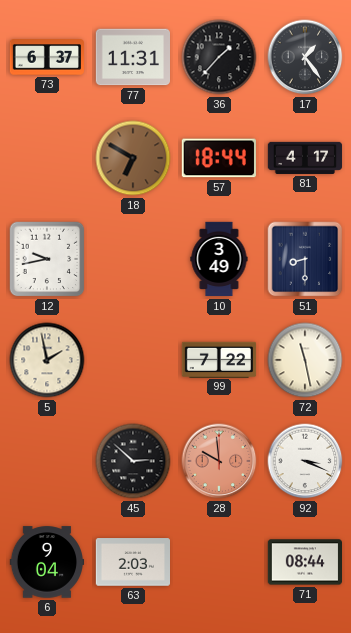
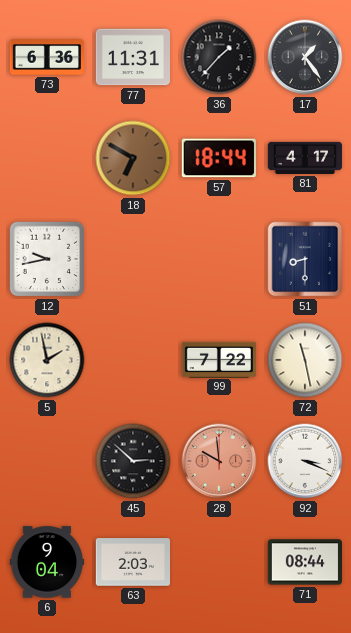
73: 6:37 -> 6:36 (46, 57)
10: 3:49 -> none (219, 259)
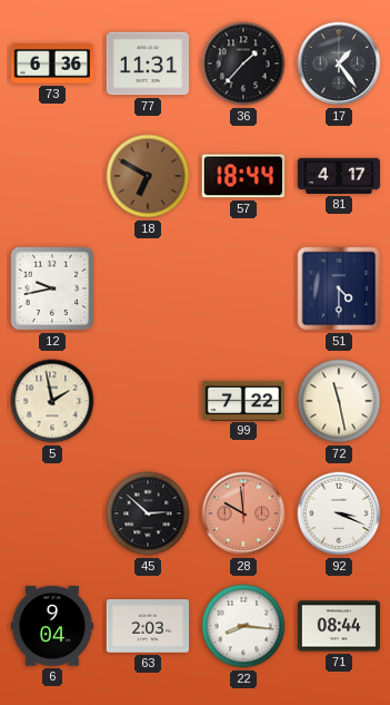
51: 8:30 -> 4:30 (339, 288)
22: none -> 8:16 (243, 626)
